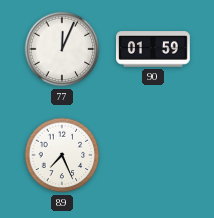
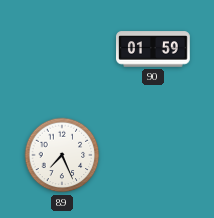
77: 12:04 -> none (62, 49)
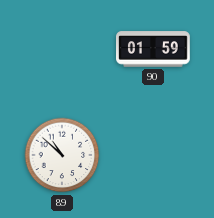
89: 7:26 -> 10:52 (62, 155)
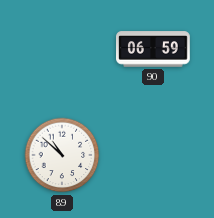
90: 01:59 -> 06:59 (154, 49)
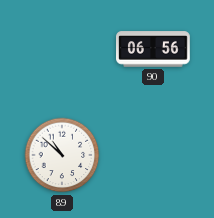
90: 06:59 -> 06:56 (154, 49)
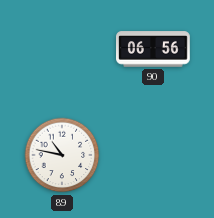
89: 10:52 -> 10:47 (62, 155)
